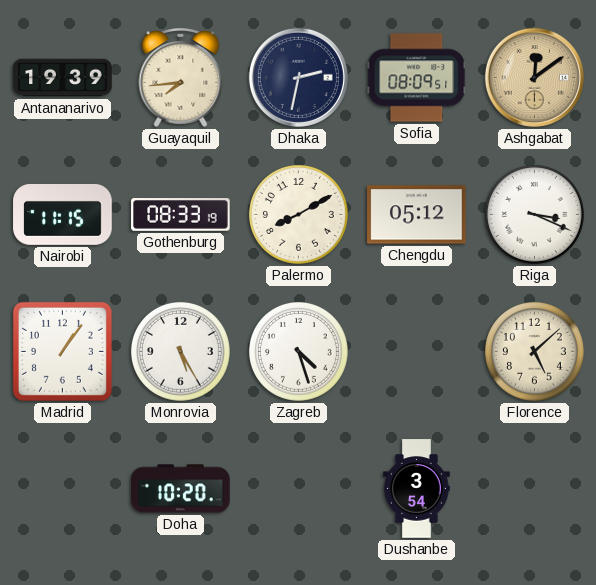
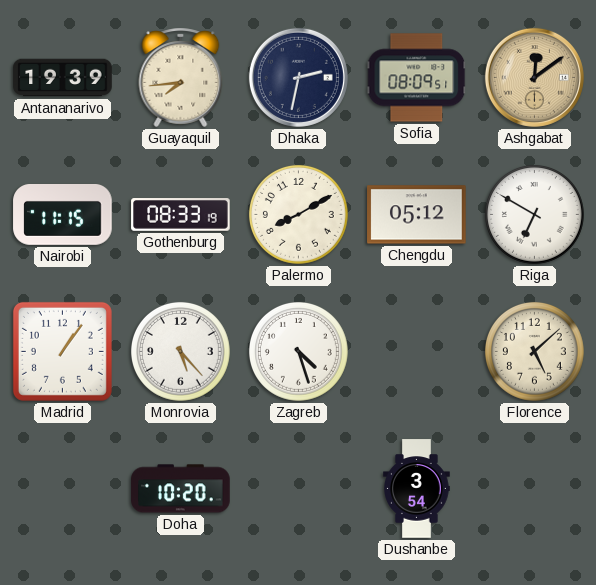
Riga: 3:19 -> 6:50 (534, 214)
Monrovia: 5:25 -> 5:23 (180, 351)
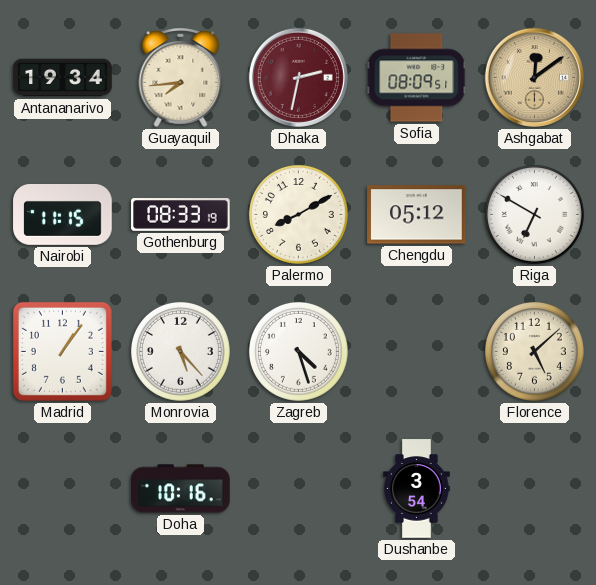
Antananarivo: 19:39 -> 19:34 (63, 78)
Dhaka dial: navy -> burgundy (298, 77)
Doha: 10:20 -> 10:16 (181, 489)
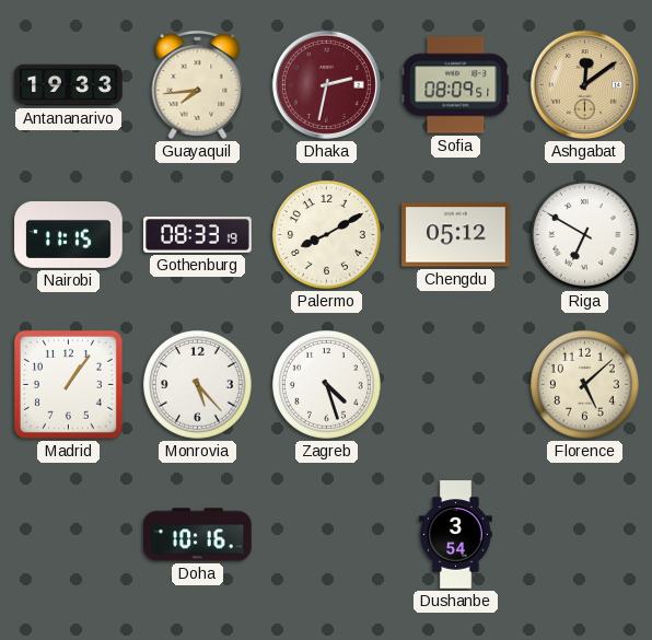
Antananarivo: 19:34 -> 19:33 (69, 85)
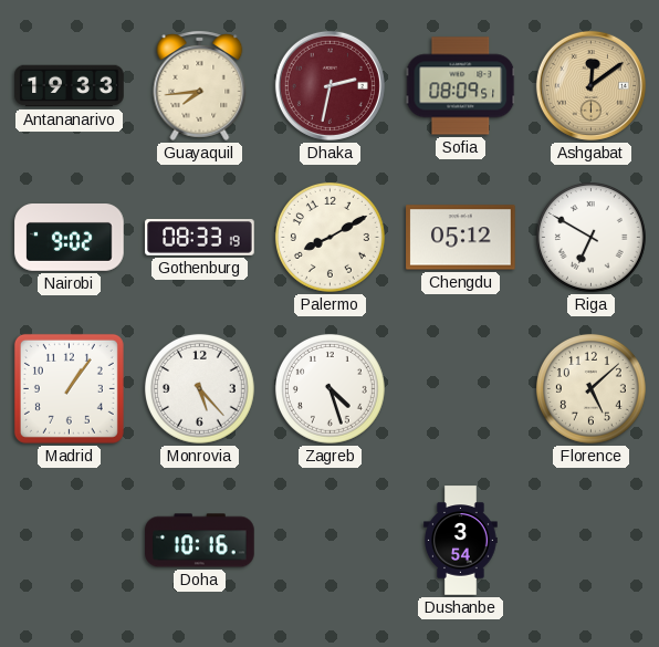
Nairobi: 11:15 -> 9:02 (70, 238)
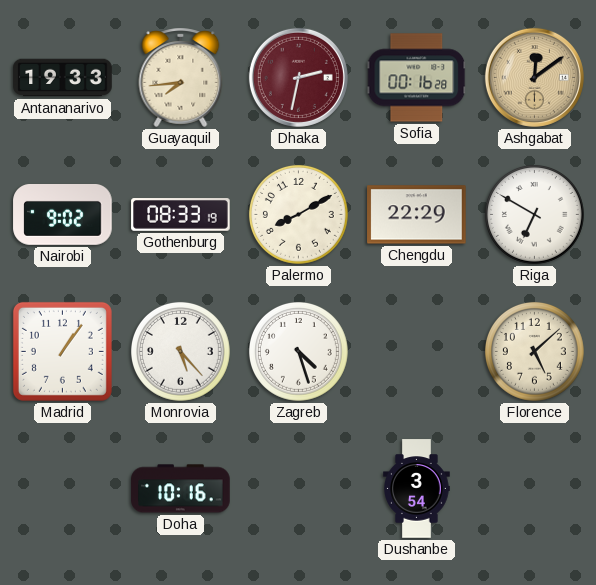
Sofia: 08:09 -> 00:16 (417, 78)
Chengdu: 05:12 -> 22:29 (417, 215)
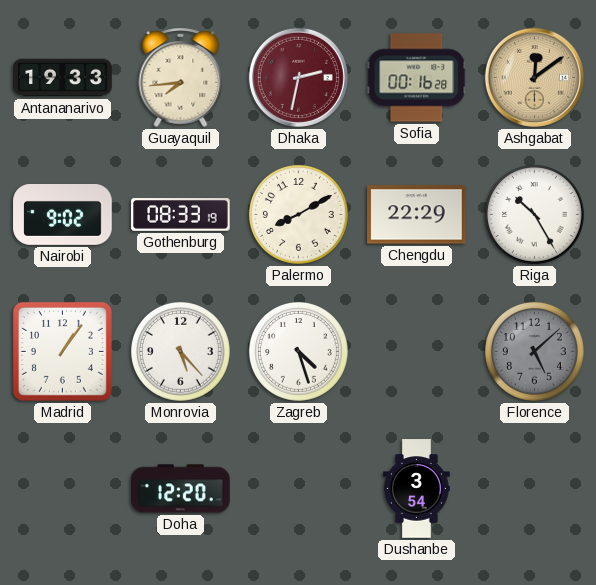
Riga: 6:50 -> 10:25 (534, 214)
Florence dial: cream -> grey (534, 351)
Doha: 10:16 -> 12:20 (181, 489)
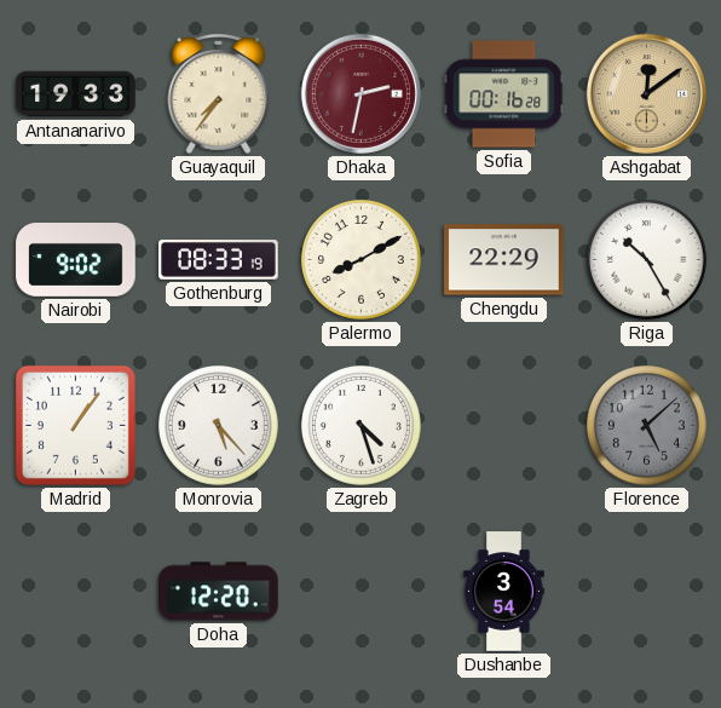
Guayaquil: 7:44 -> 7:36 (219, 93)
